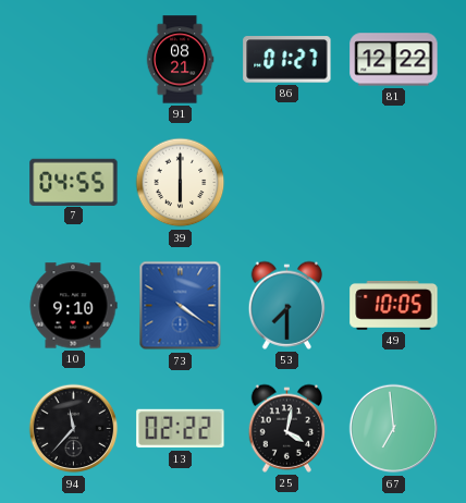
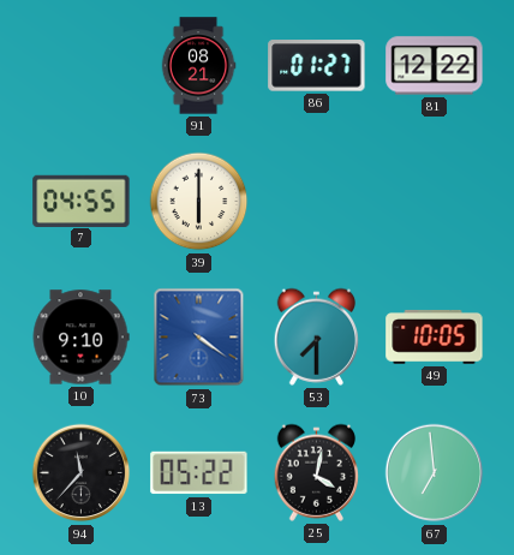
13: 02:22 -> 05:22 (199, 473)
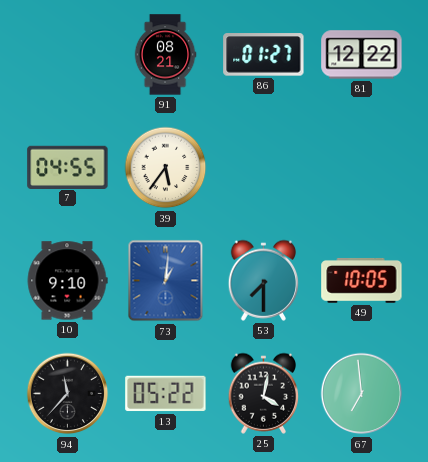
39: 6:00 -> 5:36 (166, 168)
73: 4:21 -> 1:01 (166, 281)
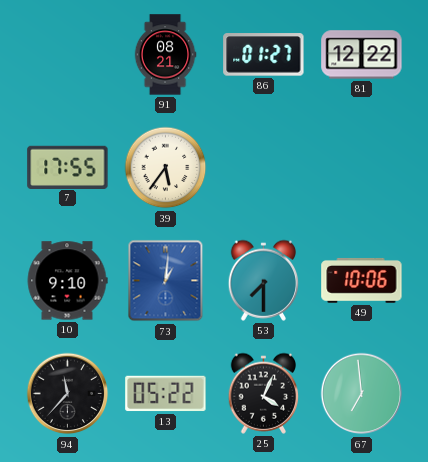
7: 04:55 -> 17:55 (68, 167)
49: 10:05 -> 10:06 (362, 281)
25: 4:02 -> 4:04 (264, 393)
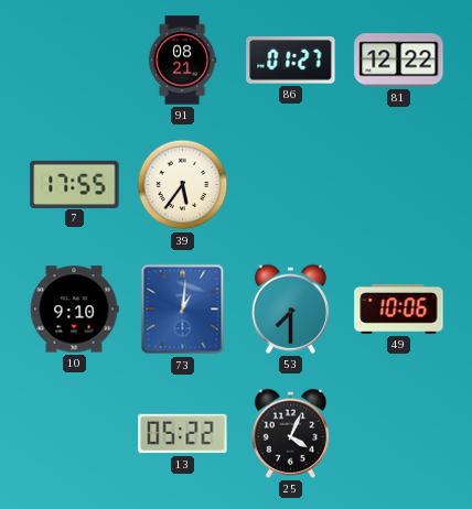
94: 11:37 -> none (68, 394)
67: 6:59 -> none (362, 394)
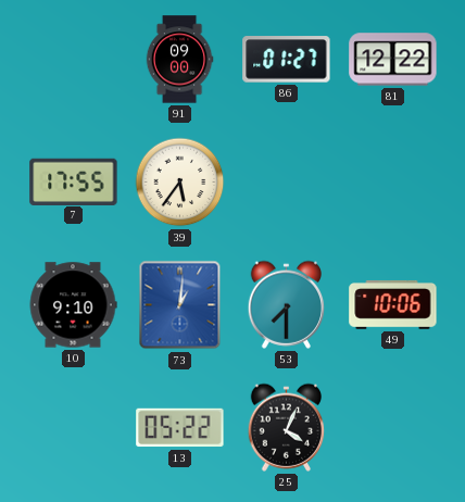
91: 08:21 -> 09:00 (179, 60)
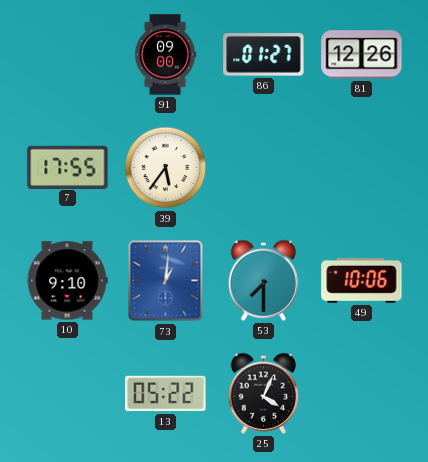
81: 12:22 -> 12:26 (362, 55)
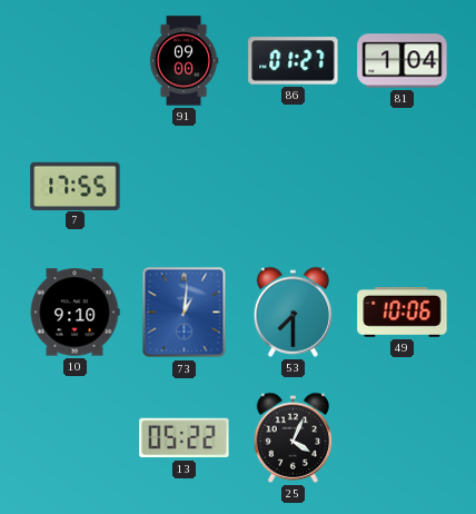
81: 12:26 -> 1:04 (403, 61)
39: 5:36 -> none (166, 168)
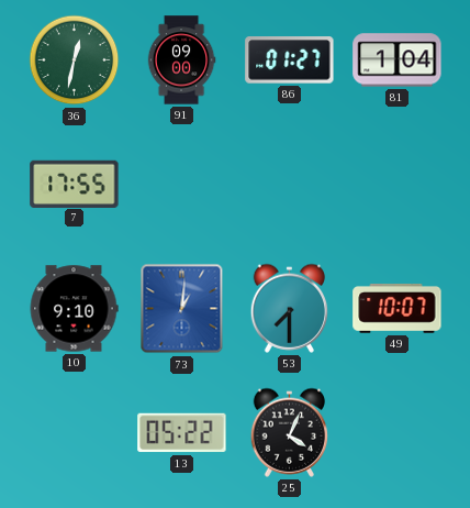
36: none -> 12:32 (75, 60)
49: 10:06 -> 10:07 (398, 309)
